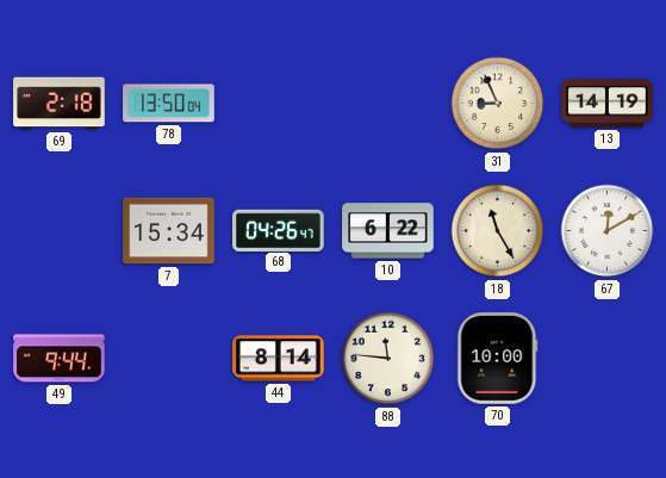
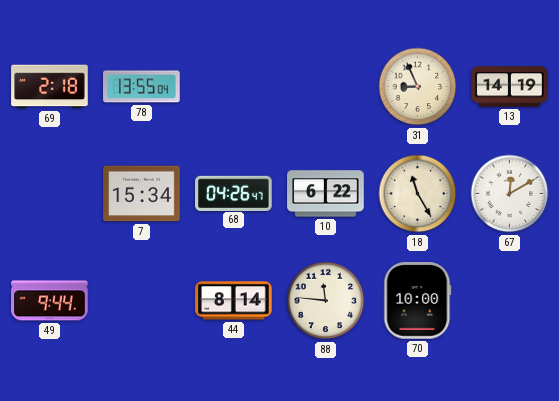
78: 13:50 -> 13:55 (142, 87)
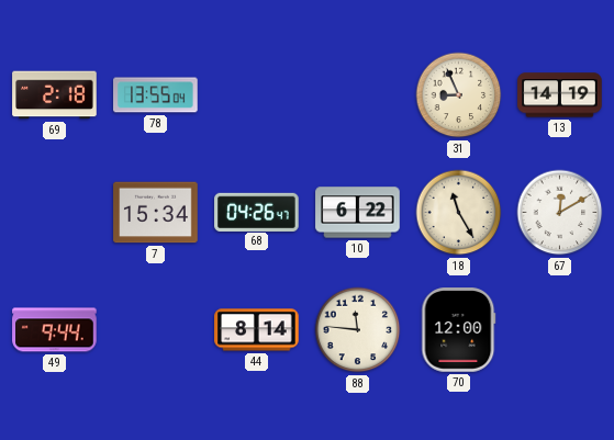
70: 10:00 -> 12:00 (459, 330)
